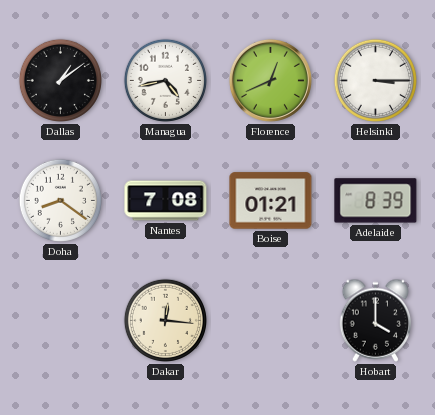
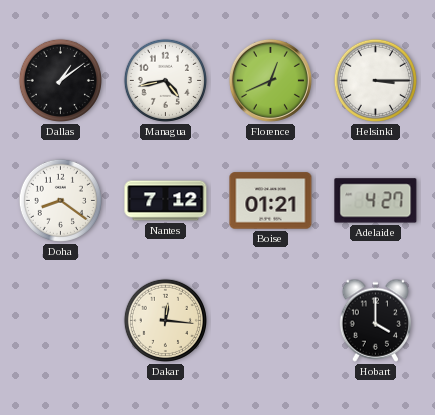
Nantes: 7:08 -> 7:12 (166, 201)
Adelaide: 8:39 -> 4:27 (376, 201)
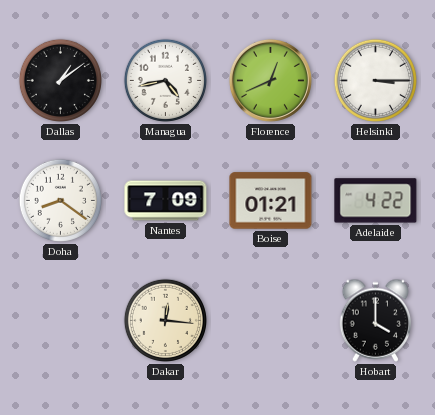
Nantes: 7:12 -> 7:09 (166, 201)
Adelaide: 4:27 -> 4:22 (376, 201)
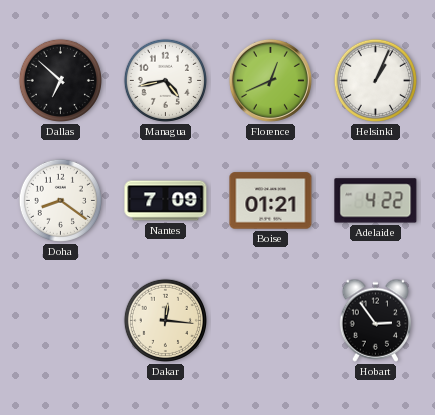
Dallas: 1:09 -> 6:52 (60, 80)
Helsinki: 3:15 -> 1:04 (375, 80)
Hobart: 4:00 -> 2:54 (376, 320)
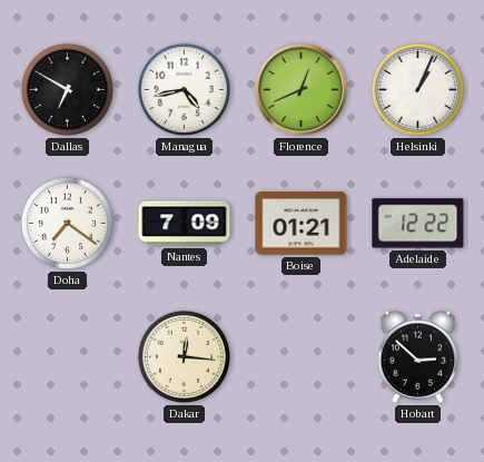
Dallas: 6:52 -> 6:50 (67, 89)
Doha: 8:21 -> 7:21 (67, 223)
Adelaide: 4:22 -> 12:22 (418, 224)
Hobart: 2:54 -> 2:52 (418, 356)
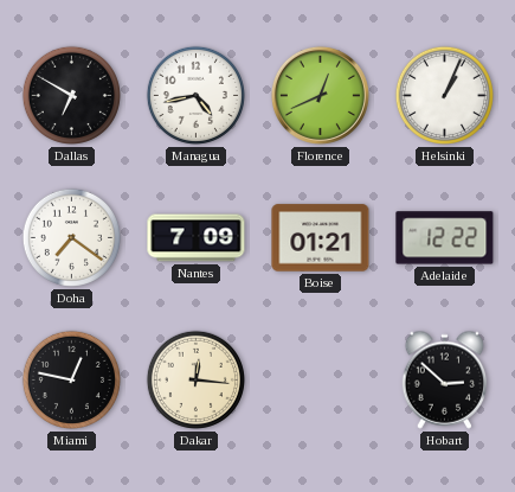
Miami: none -> 12:47 (71, 379)
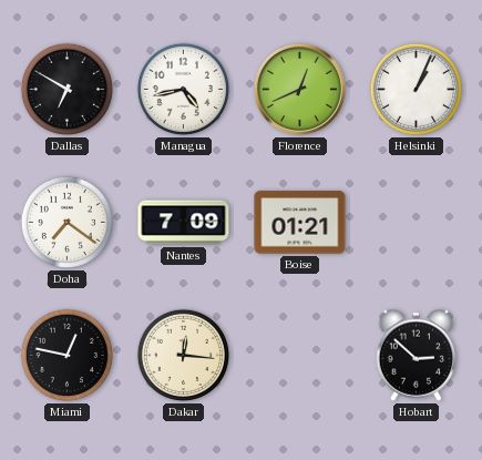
Adelaide: 12:22 -> none (445, 238)
